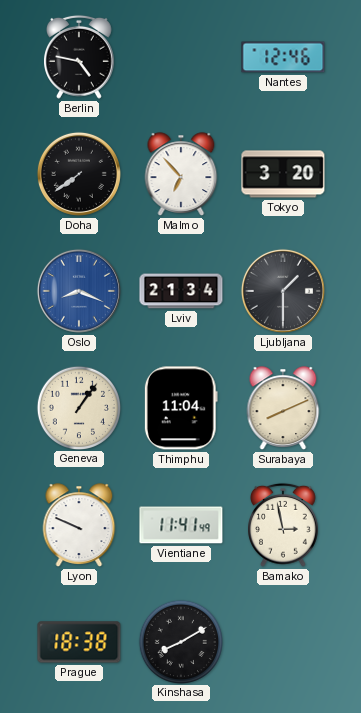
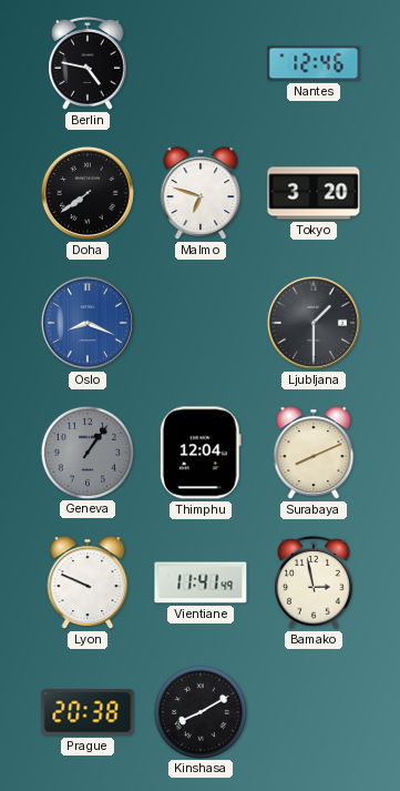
Malmo: 6:53 -> 6:48 (201, 193)
Lviv: 21:34 -> none (181, 291)
Geneva dial: cream -> grey (86, 452)
Thimphu: 11:04 -> 12:04 (201, 453)
Prague: 18:38 -> 20:38 (88, 712)
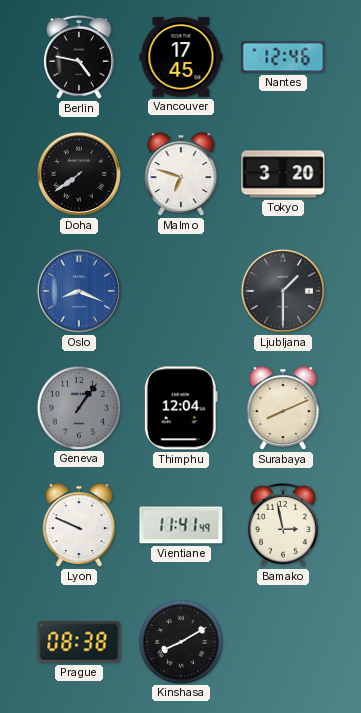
Vancouver: none -> 17:45 (181, 57)
Prague: 20:38 -> 08:38 (79, 642)
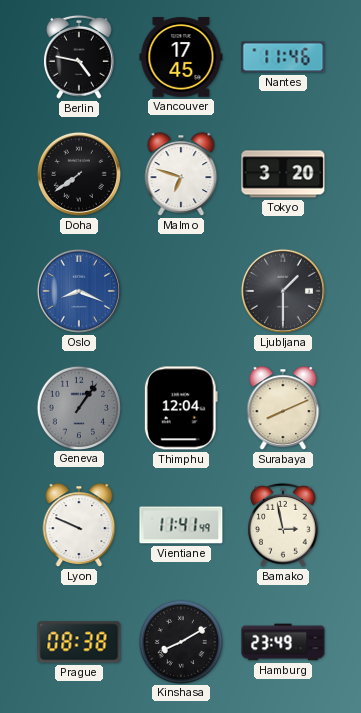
Nantes: 12:46 -> 11:46 (283, 57)
Hamburg: none -> 23:49 (283, 642)
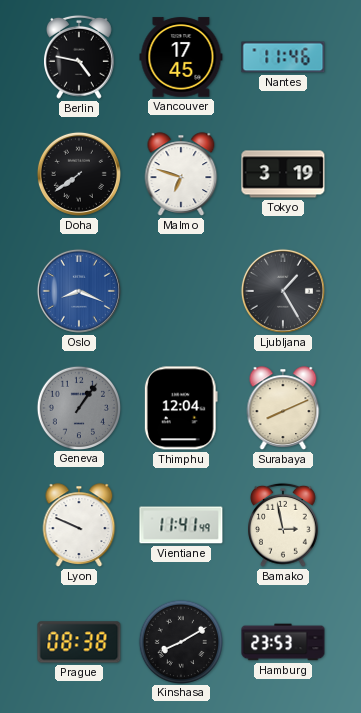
Tokyo: 3:20 -> 3:19 (283, 174)
Ljubljana: 1:30 -> 1:25 (283, 291)
Hamburg: 23:49 -> 23:53 (283, 642)
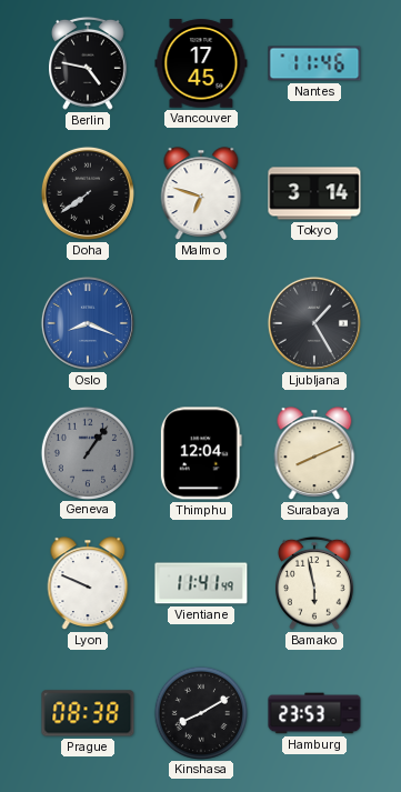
Tokyo: 3:19 -> 3:14 (314, 193)
Bamako: 2:58 -> 5:58 (315, 583)
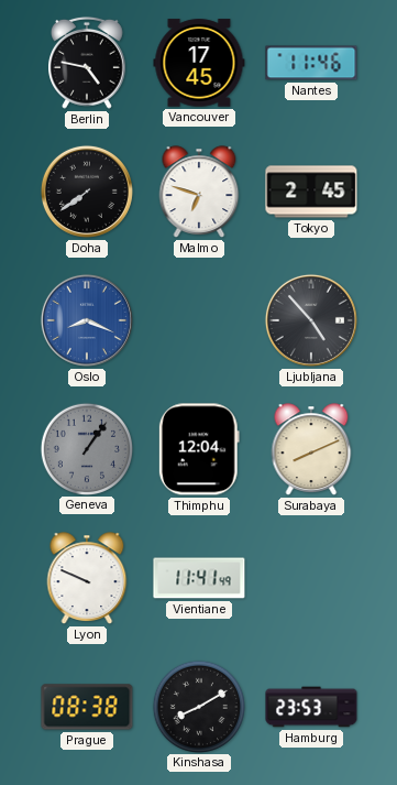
Tokyo: 3:14 -> 2:45 (311, 192)
Ljubljana: 1:25 -> 4:53 (311, 320)
Bamako: 5:58 -> none (315, 583)
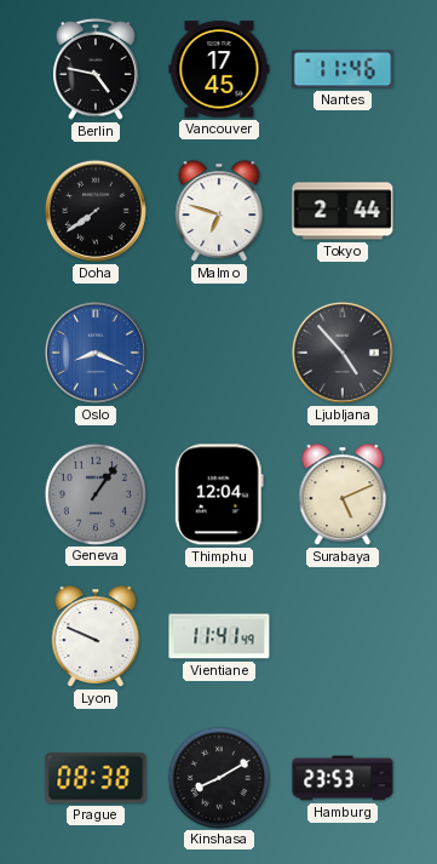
Tokyo: 2:45 -> 2:44 (343, 211)
Surabaya: 8:11 -> 5:11 (343, 494)
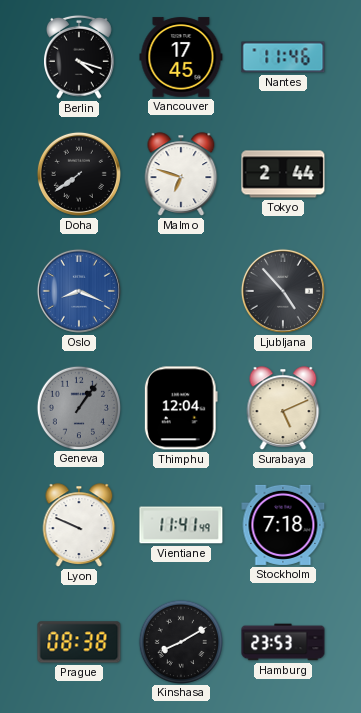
Berlin: 4:47 -> 4:18 (80, 57)
Stockholm: none -> 7:18 (283, 525)
